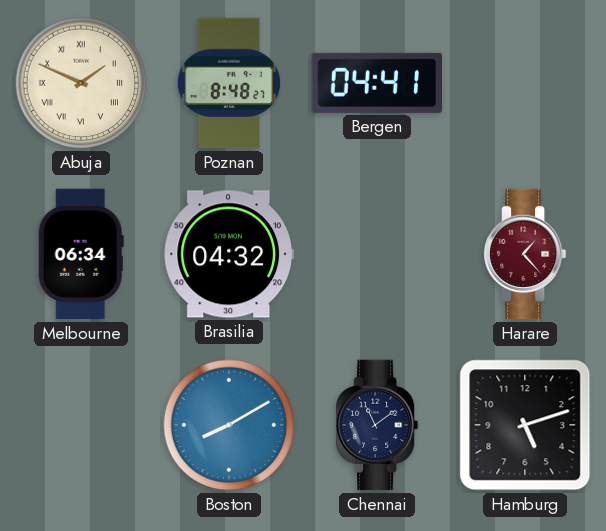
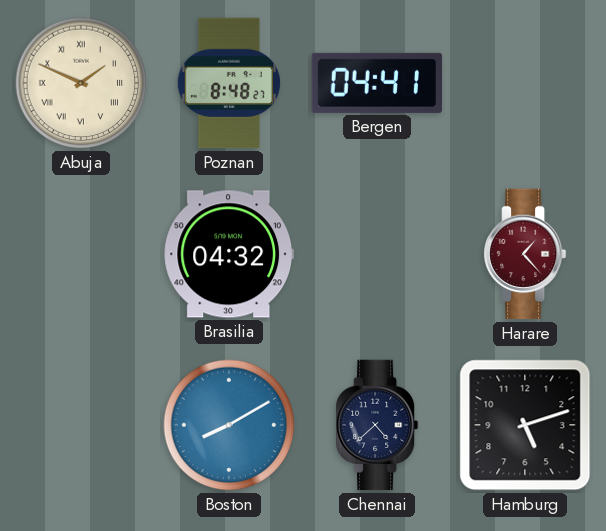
Melbourne: 06:34 -> none (81, 254)
Chennai: 11:09 -> 4:38 (378, 425)
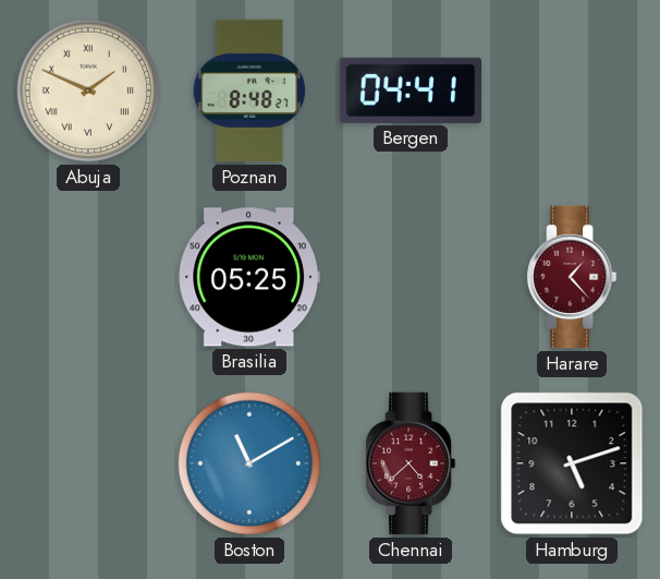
Brasilia: 04:32 -> 05:25 (248, 277)
Boston: 8:10 -> 11:10 (249, 463)
Chennai dial: navy -> burgundy (412, 463)
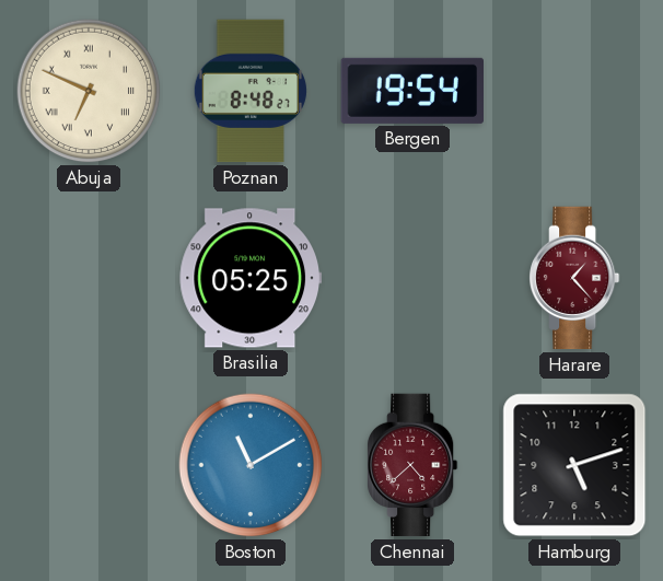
Abuja: 1:49 -> 6:49 (89, 91)
Bergen: 04:41 -> 19:54 (411, 91)
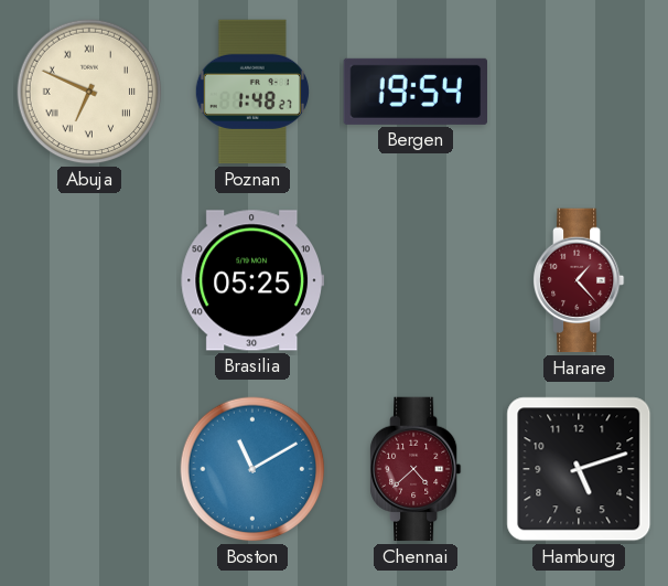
Poznan: 8:48 -> 1:48 (252, 92)
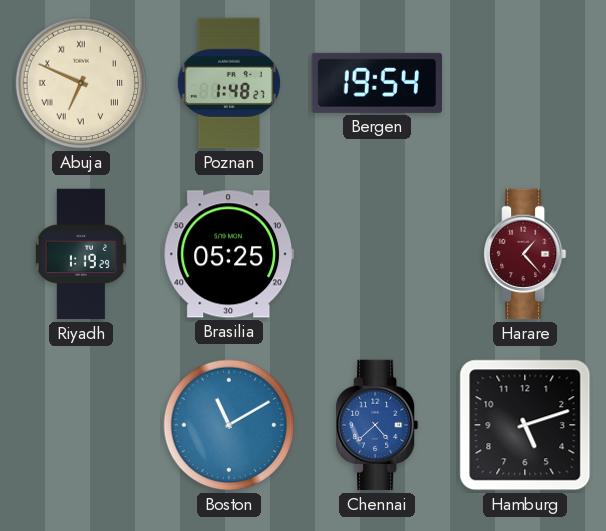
Riyadh: none -> 1:19 (81, 254)
Chennai dial: burgundy -> blue (378, 425)
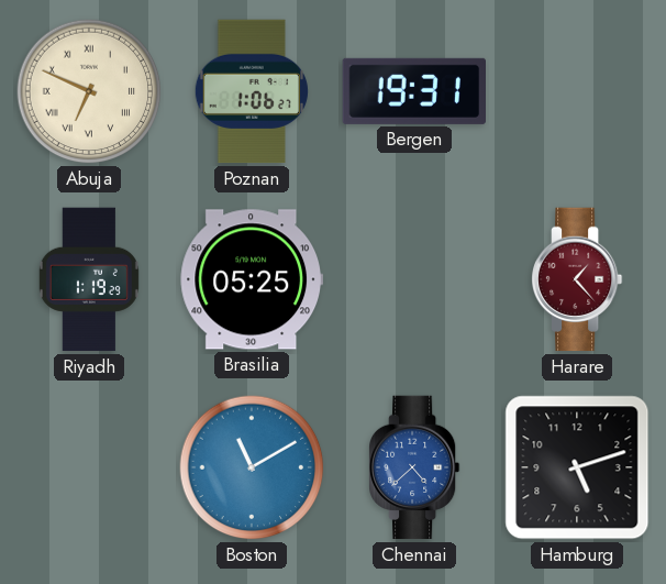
Poznan: 1:48 -> 1:06 (252, 91)
Bergen: 19:54 -> 19:31 (413, 91)
